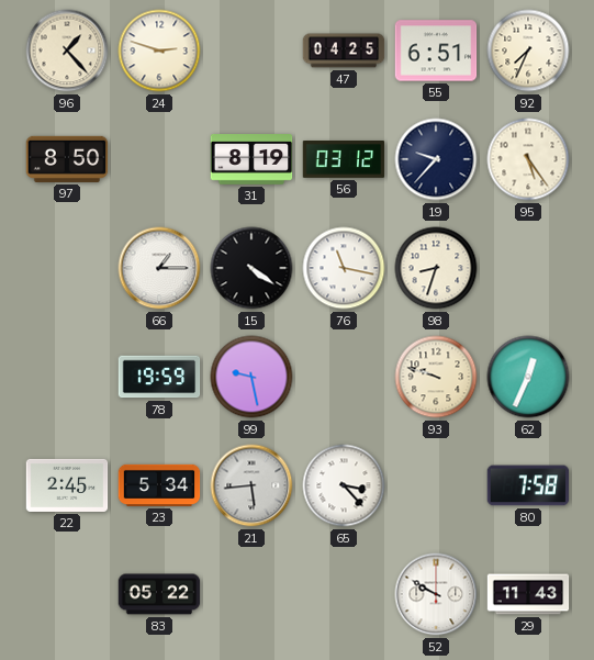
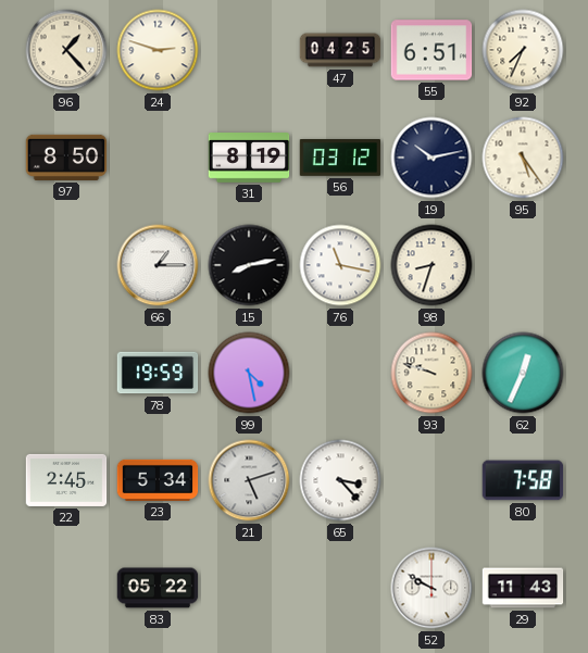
19: 9:37 -> 10:13 (431, 158)
15: 4:21 -> 8:13 (249, 265)
99: 9:28 -> 4:28 (249, 373)
21: 5:44 -> 5:12 (249, 480)
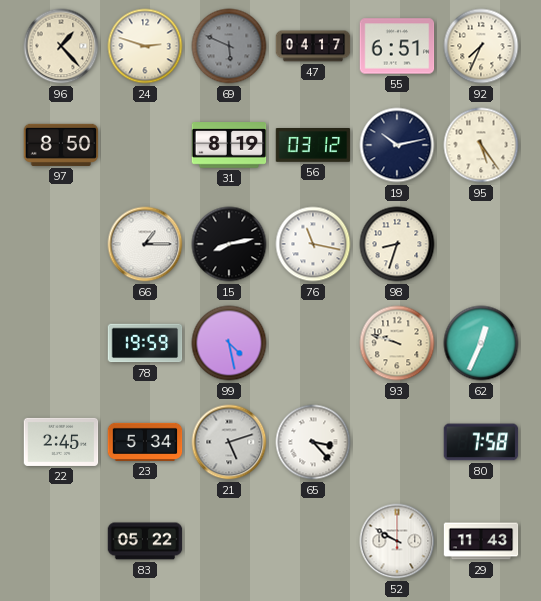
69: none -> 5:49 (229, 46)
47: 04:25 -> 04:17 (313, 46)
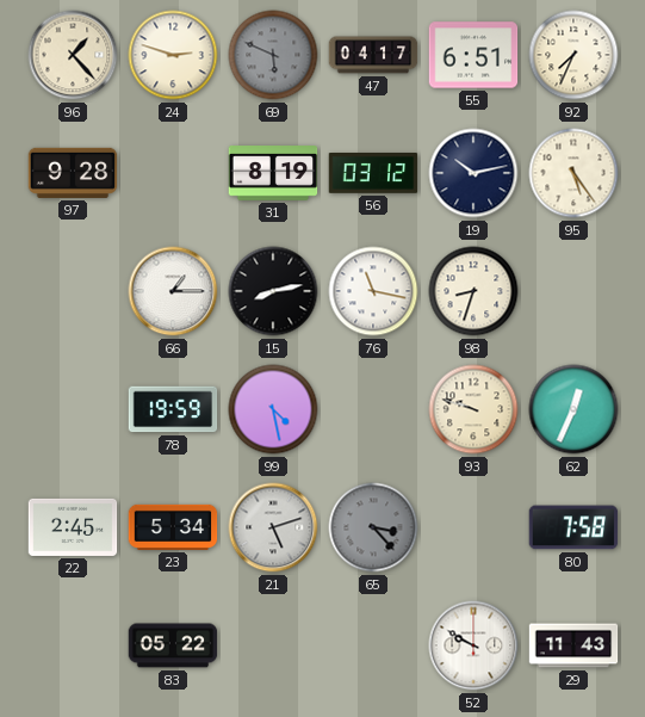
97: 8:50 -> 9:28 (73, 173)
65 dial: white -> grey (373, 527)
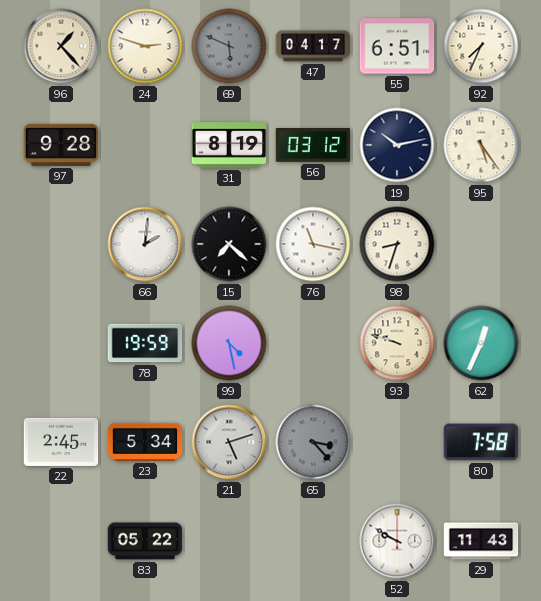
66: 1:15 -> 2:01 (145, 244)
15: 8:13 -> 7:22 (229, 244)
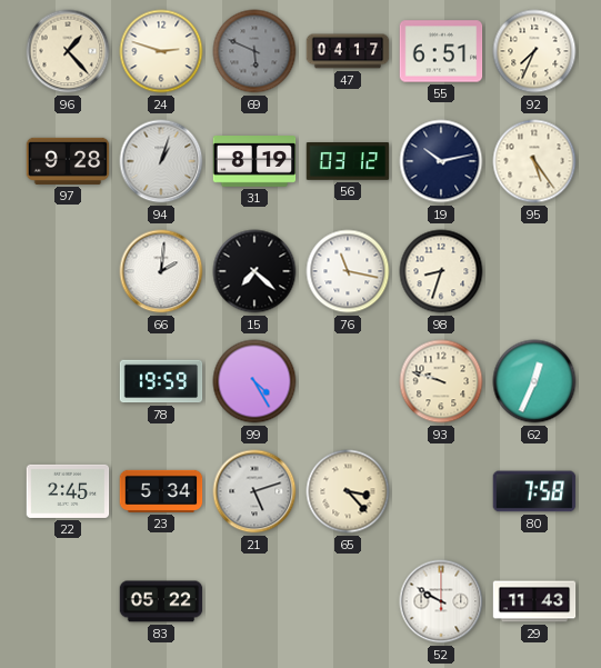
94: none -> 1:03 (161, 161)
99: 4:28 -> 4:25 (254, 381)
65 dial: grey -> cream (348, 491)
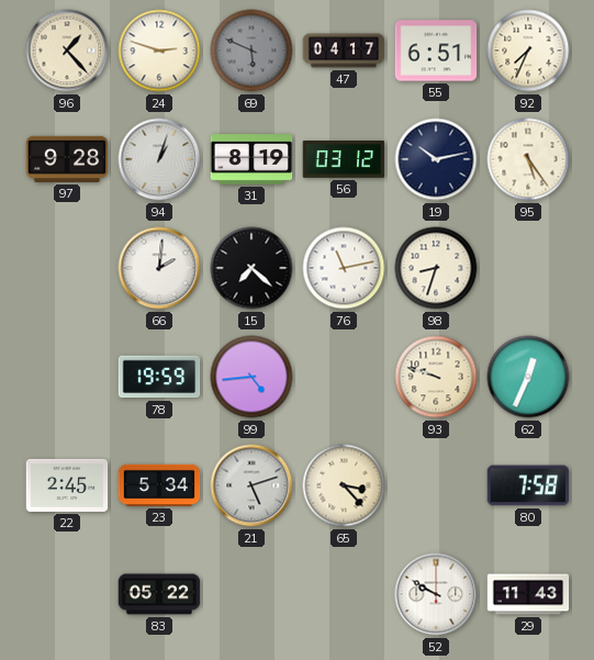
76: 11:17 -> 11:13 (344, 268)
99: 4:25 -> 4:44 (251, 377)
